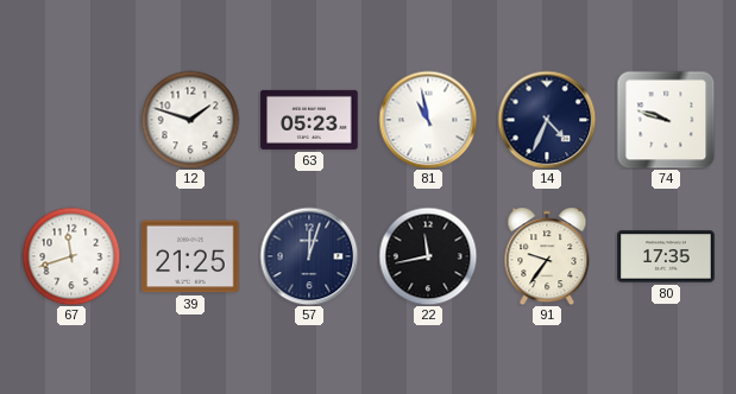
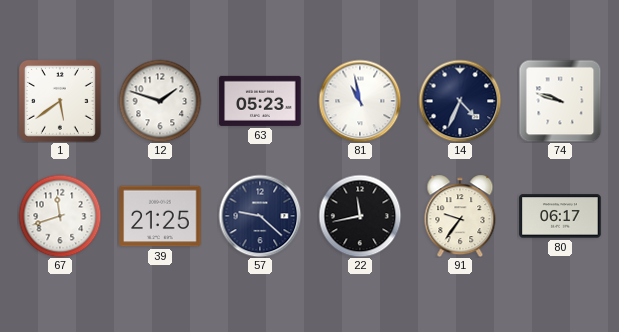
1: none -> 5:39 (60, 101)
57: 12:03 -> 9:22 (260, 216)
80: 17:35 -> 06:17 (560, 216)
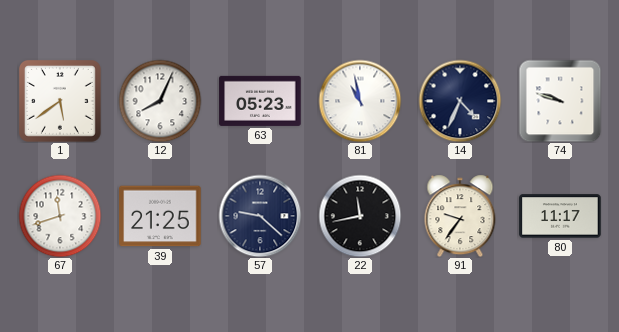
12: 1:48 -> 8:04 (160, 101)
80: 06:17 -> 11:17 (560, 216)
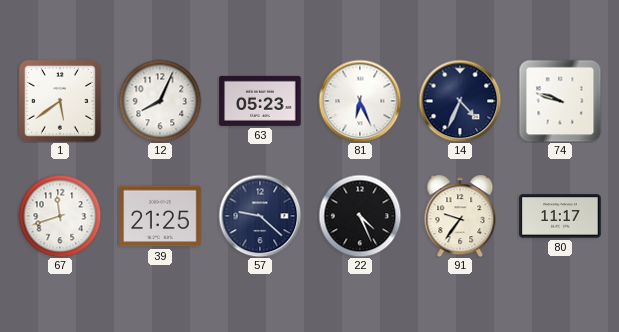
81: 10:58 -> 6:26 (360, 101)
22: 11:43 -> 4:26 (360, 216)
